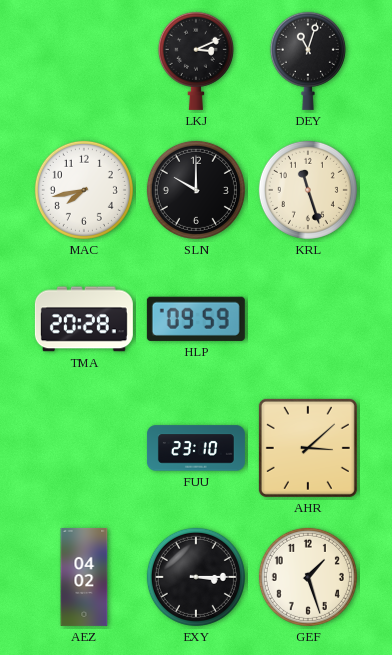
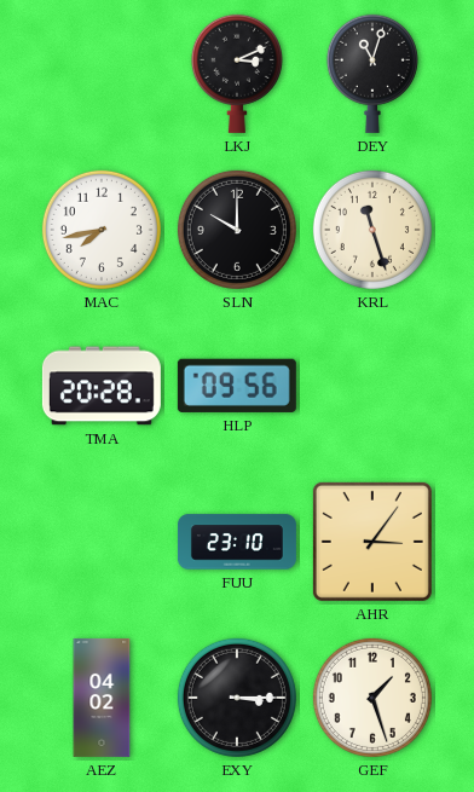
HLP: 09:59 -> 09:56 (237, 386)
AHR: 3:08 -> 3:06 (372, 542)
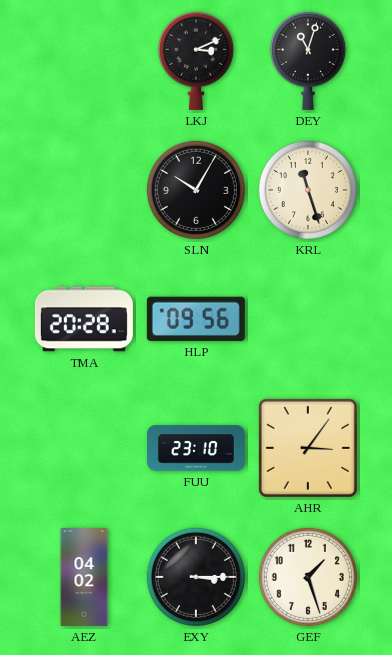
MAC: 7:43 -> none (102, 230)
SLN: 10:00 -> 10:05 (196, 190)
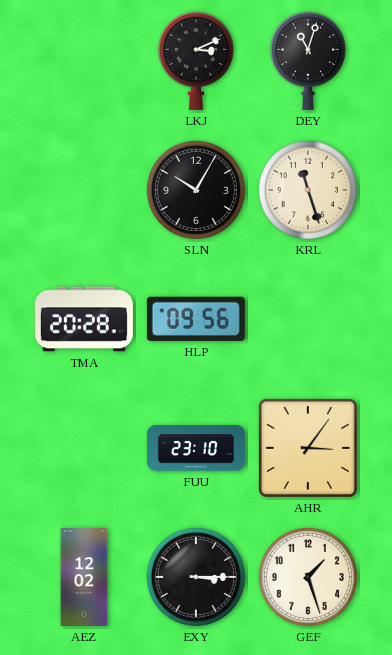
AEZ: 04:02 -> 12:02 (84, 577)
